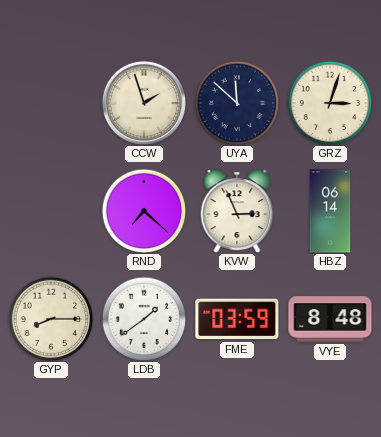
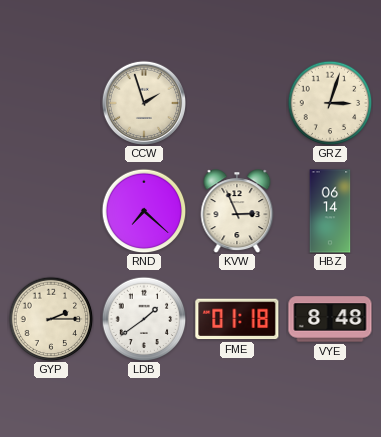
UYA: 11:52 -> none (237, 103)
GYP: 8:15 -> 2:15 (51, 319)
FME: 03:59 -> 01:18 (237, 319)
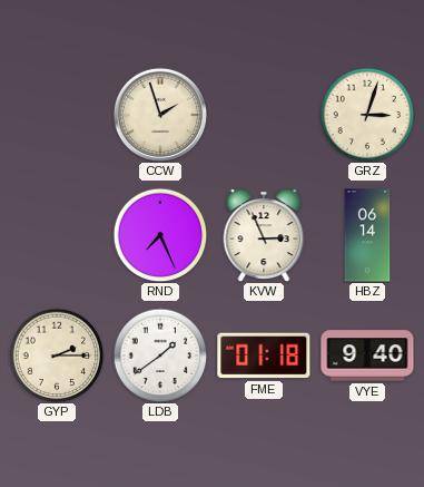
RND: 7:22 -> 7:26 (160, 235)
VYE: 8:48 -> 9:40 (367, 355)
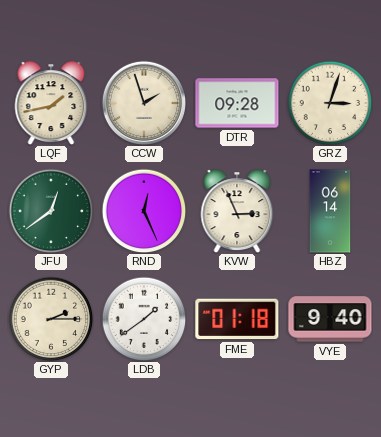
LQF: none -> 1:43 (51, 103)
DTR: none -> 09:28 (237, 103)
JFU: none -> 12:39 (51, 211)
RND: 7:26 -> 12:26 (144, 211)
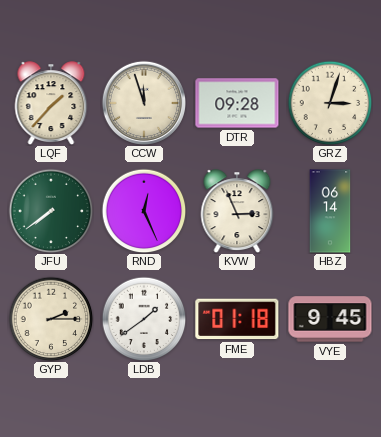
LQF: 1:43 -> 1:37 (51, 103)
CCW: 1:57 -> 11:57 (143, 102)
JFU: 12:39 -> 7:39 (51, 211)
VYE: 9:40 -> 9:45 (330, 319)
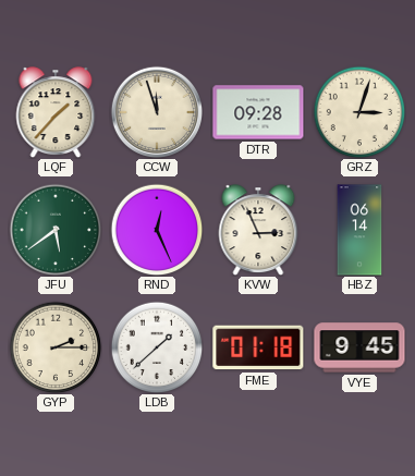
JFU: 7:39 -> 5:39 (56, 230)
LDB: 1:39 -> 1:38 (157, 347)
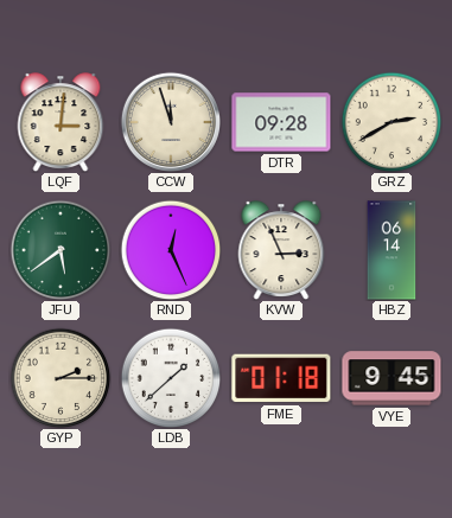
LQF: 1:37 -> 3:01 (61, 122)
GRZ: 3:03 -> 2:40 (391, 122)
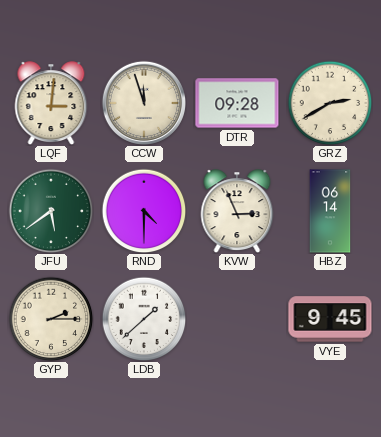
RND: 12:26 -> 4:30 (144, 211)
FME: 01:18 -> none (281, 378)
